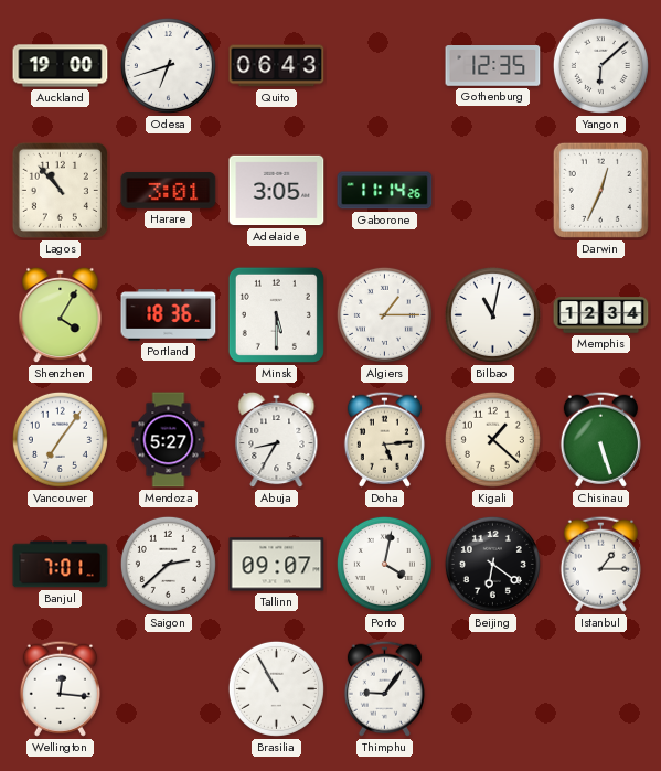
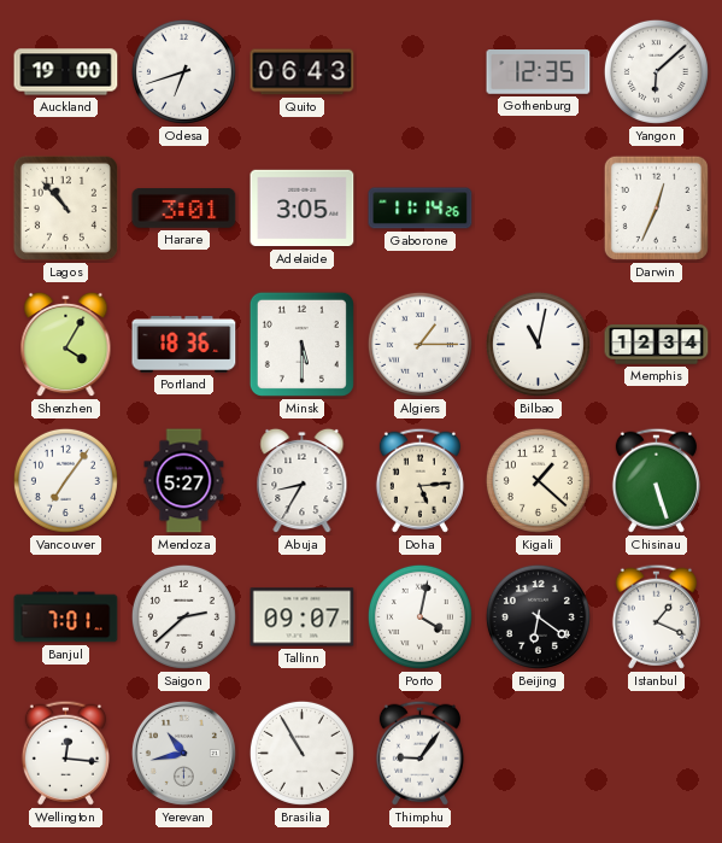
Istanbul: 1:15 -> 1:19 (656, 616)
Yerevan: none -> 10:43 (183, 753)
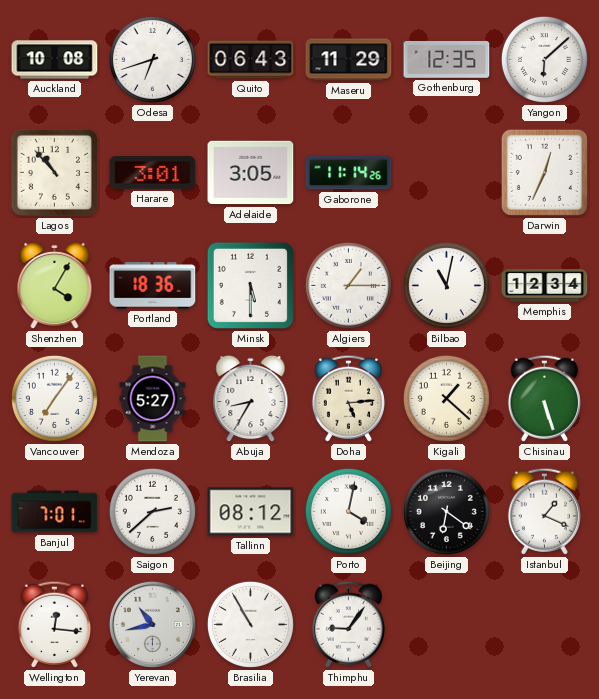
Auckland: 19:00 -> 10:08 (55, 60)
Maseru: none -> 11:29 (349, 60)
Tallinn: 09:07 -> 08:12 (251, 512)
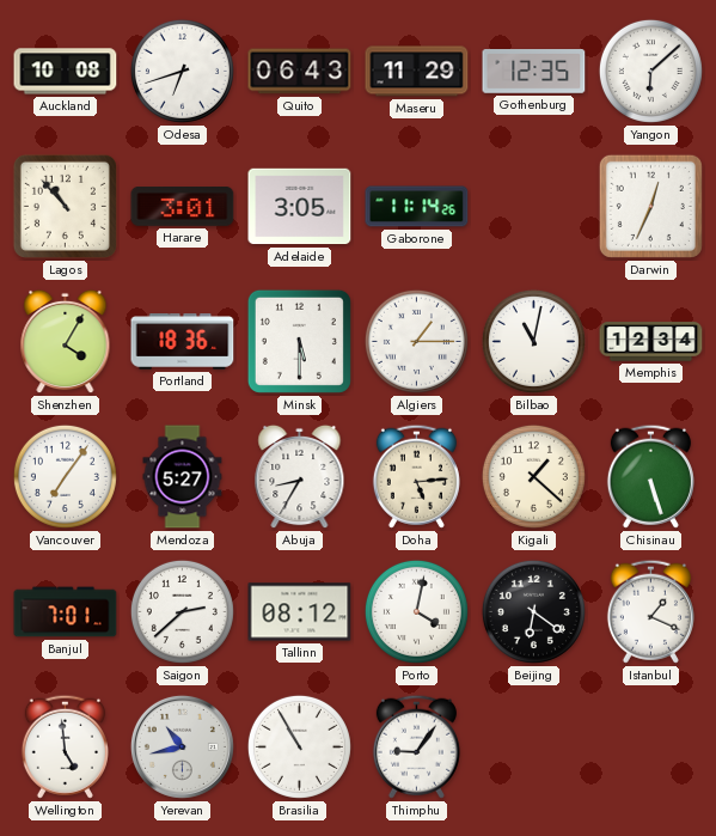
Wellington: 12:16 -> 4:59 (65, 746)
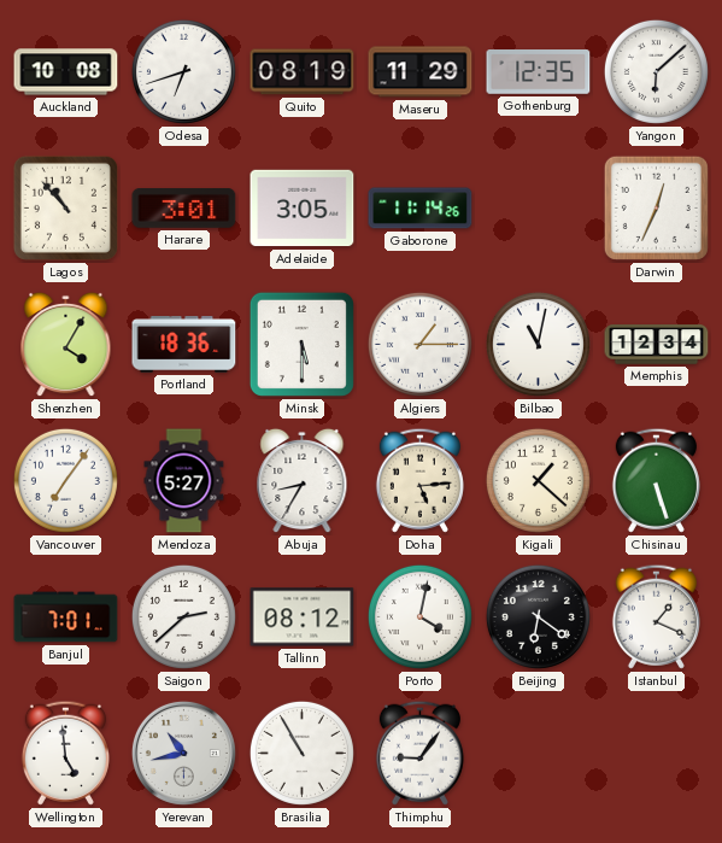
Quito: 06:43 -> 08:19 (303, 72)
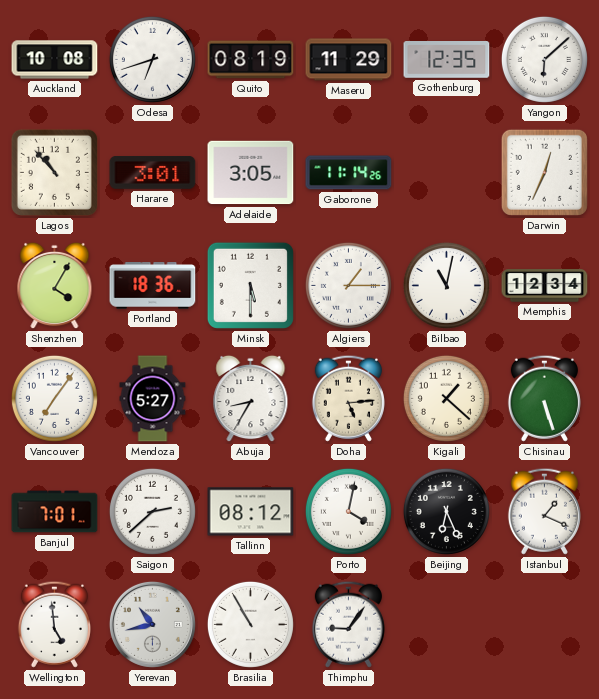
Beijing: 6:21 -> 6:26 (446, 511)
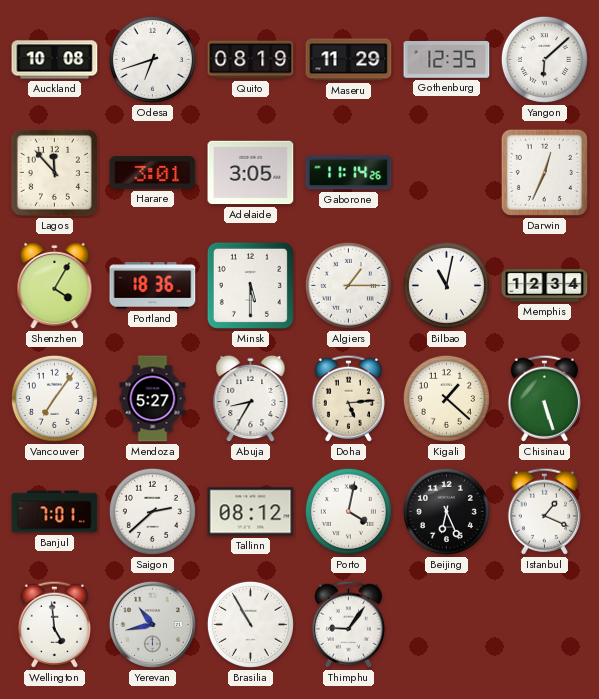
Lagos: 10:53 -> 11:53 (54, 172)
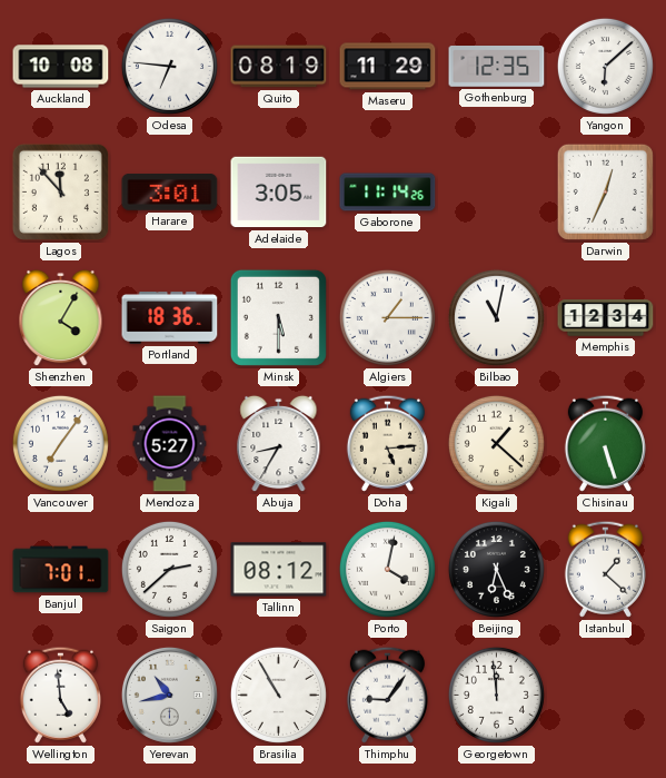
Odesa: 6:42 -> 6:46 (169, 66)
Istanbul: 1:19 -> 1:22 (605, 569)
Georgetown: none -> 11:59 (496, 695)
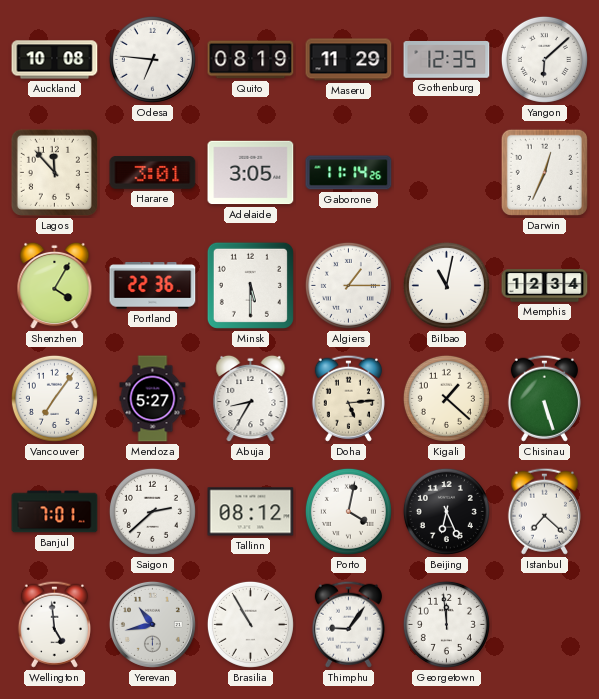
Portland: 18:36 -> 22:36 (153, 286)
Istanbul: 1:22 -> 7:22 (544, 511)
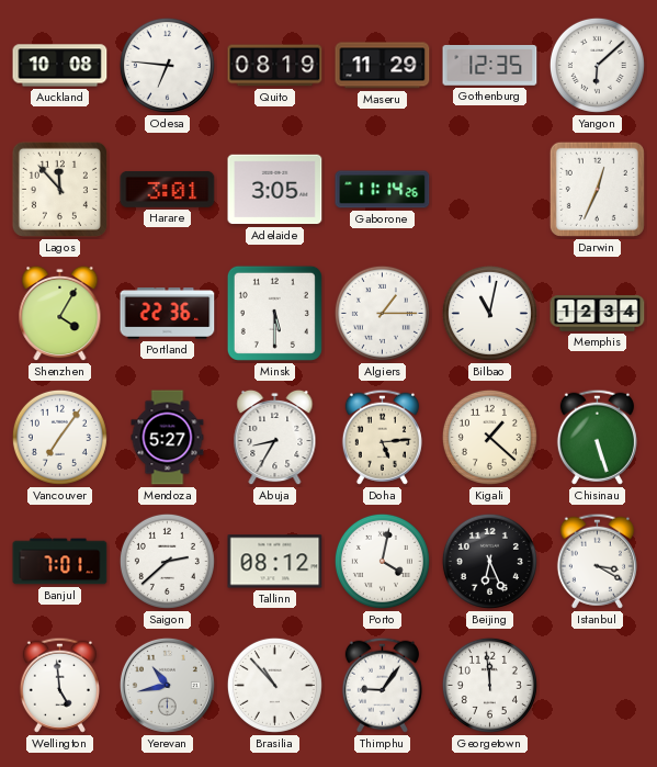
Istanbul: 7:22 -> 3:20 (597, 561)
Brasilia: 10:55 -> 10:53 (274, 685)
